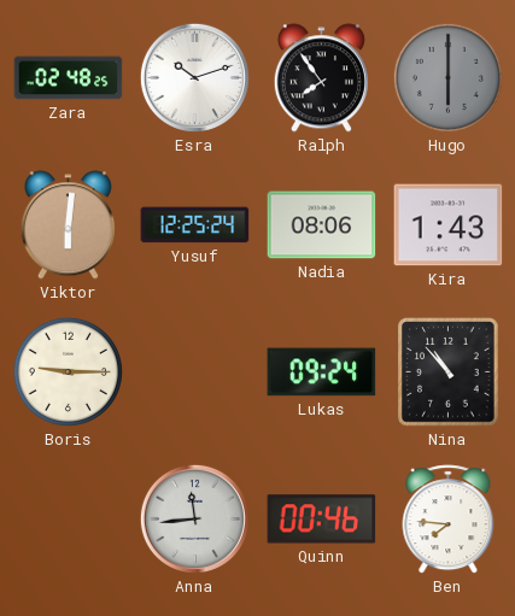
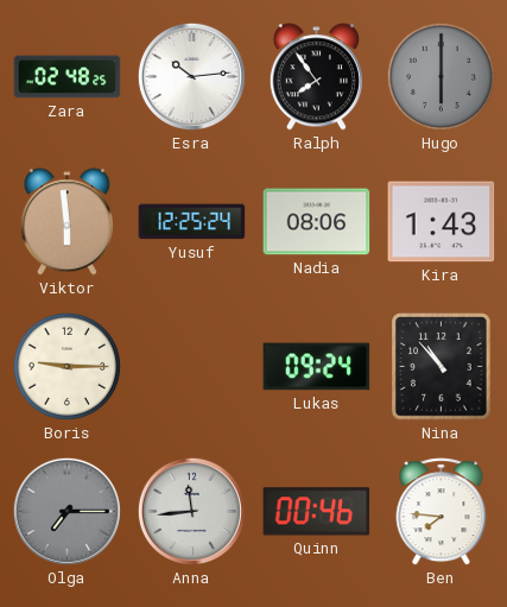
Esra: 10:12 -> 10:14 (191, 76)
Viktor: 6:01 -> 5:59 (66, 222)
Olga: none -> 7:15 (66, 511)
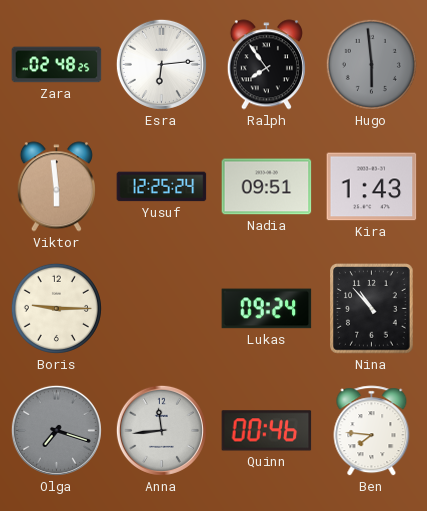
Esra: 10:14 -> 6:14 (161, 64)
Hugo: 6:00 -> 5:59 (371, 64)
Nadia: 08:06 -> 09:51 (267, 187)
Olga: 7:15 -> 7:18 (56, 430)
